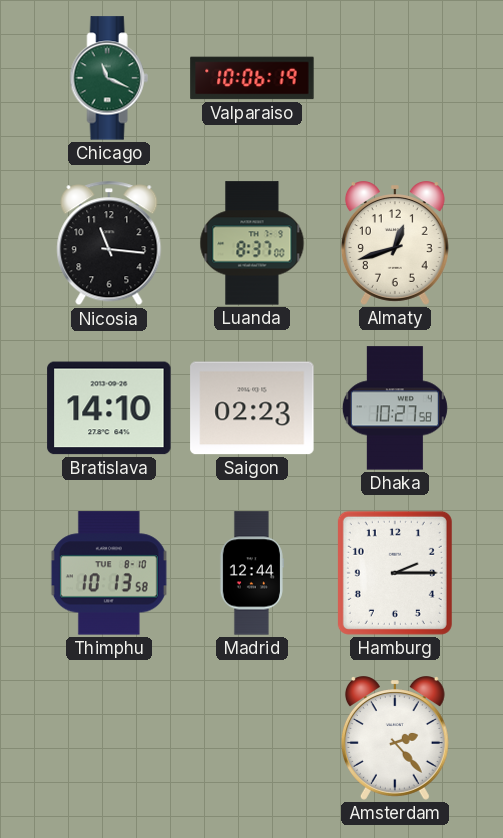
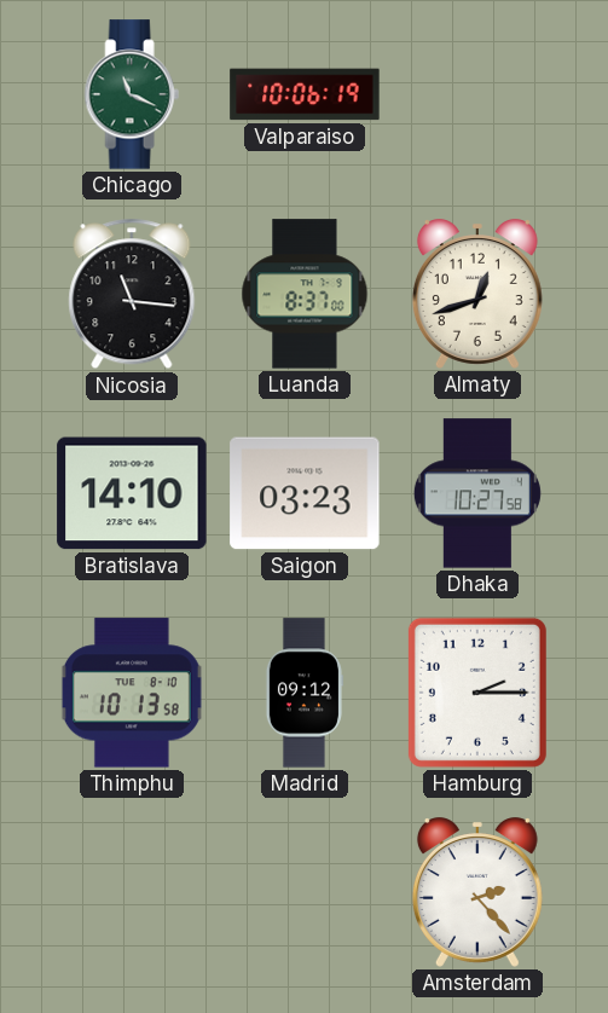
Saigon: 02:23 -> 03:23 (305, 493)
Madrid: 12:44 -> 09:12 (303, 693)
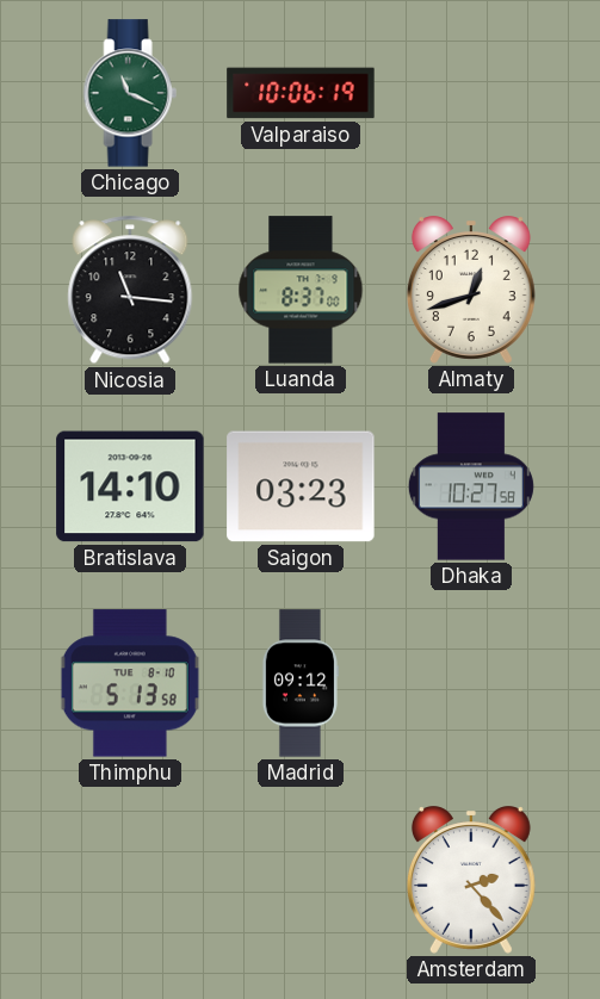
Thimphu: 10:13 -> 5:13 (130, 683)
Hamburg: 2:15 -> none (477, 693)
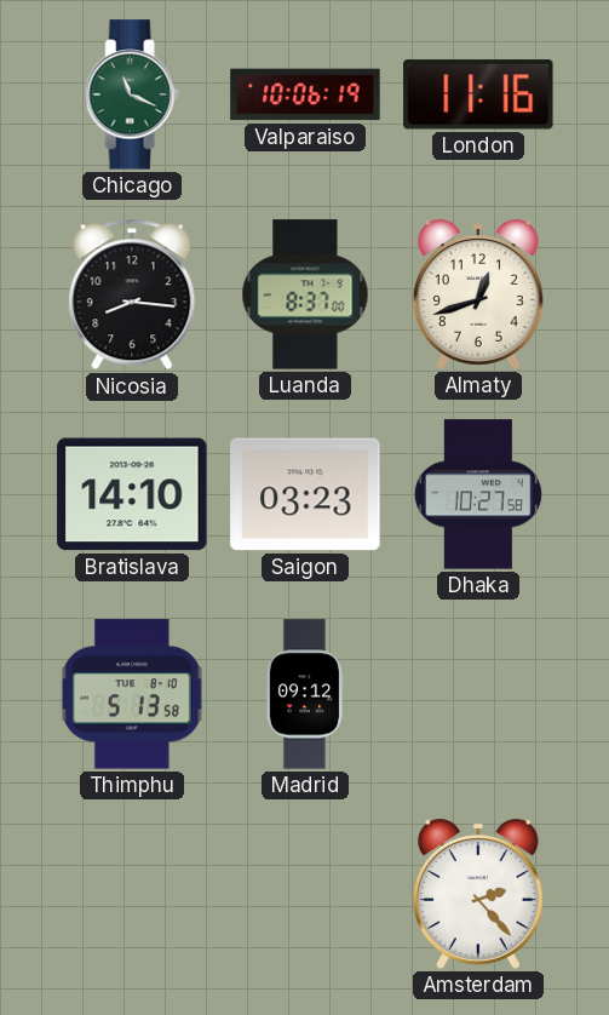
London: none -> 11:16 (478, 94)
Nicosia: 11:16 -> 8:16 (132, 294)
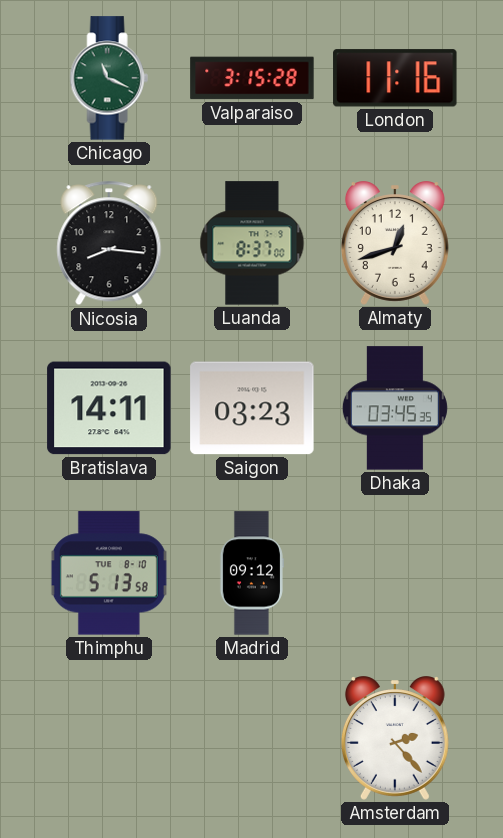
Valparaiso: 10:06 -> 3:15 (252, 78)
Bratislava: 14:10 -> 14:11 (109, 408)
Dhaka: 10:27 -> 03:45 (395, 408)
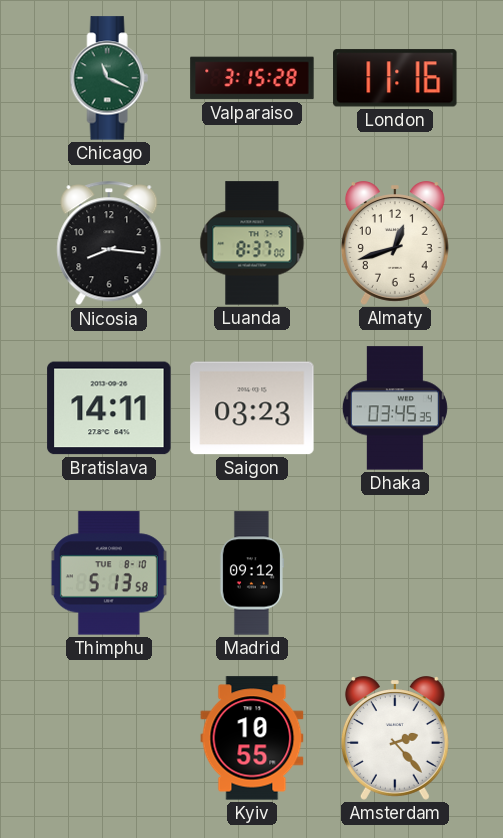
Kyiv: none -> 10:55 (252, 738)
